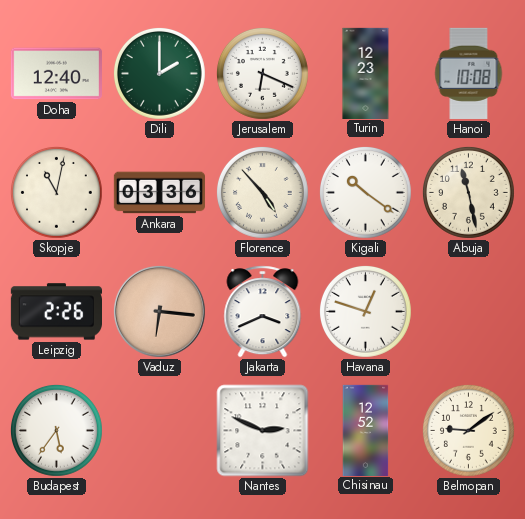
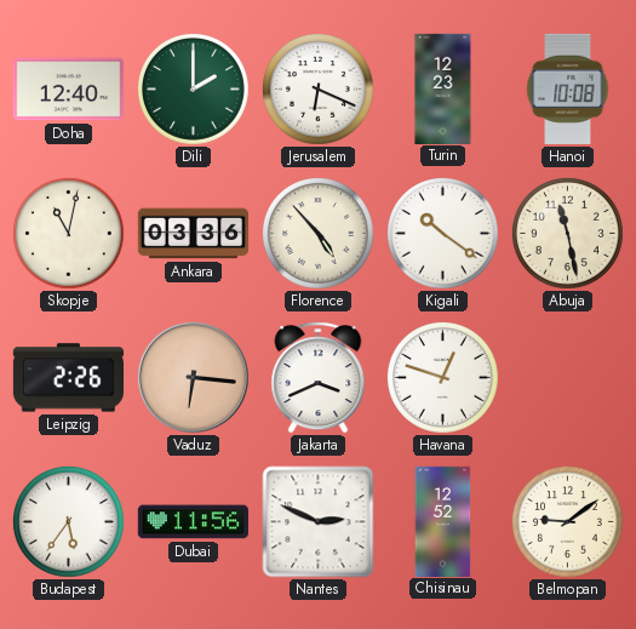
Dubai: none -> 11:56 (193, 522)
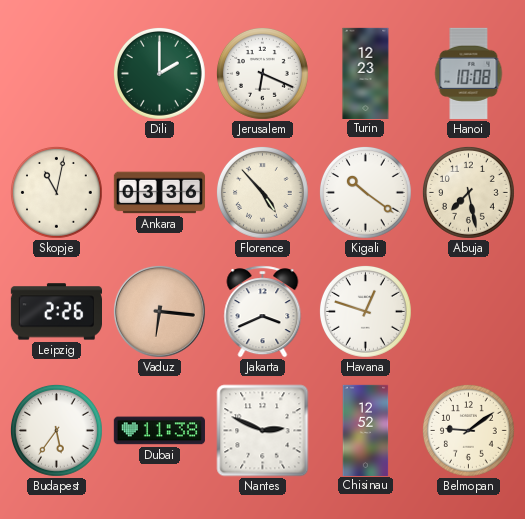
Doha: 12:40 -> none (68, 90)
Abuja: 11:28 -> 7:28 (469, 193)
Dubai: 11:56 -> 11:38 (159, 431)
